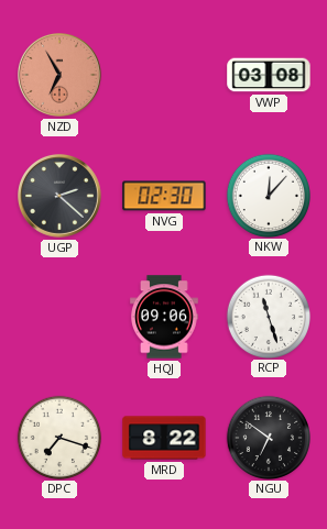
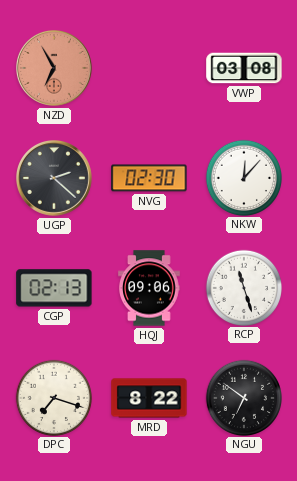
CGP: none -> 02:13 (54, 288)
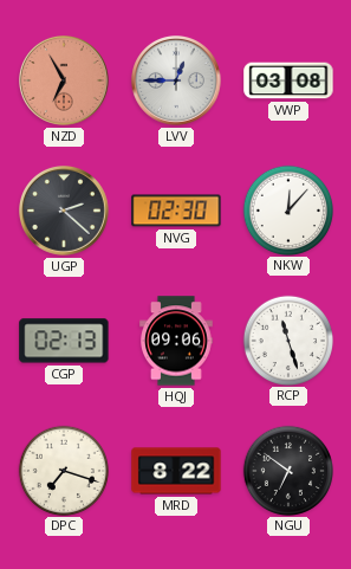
LVV: none -> 12:45 (177, 82)
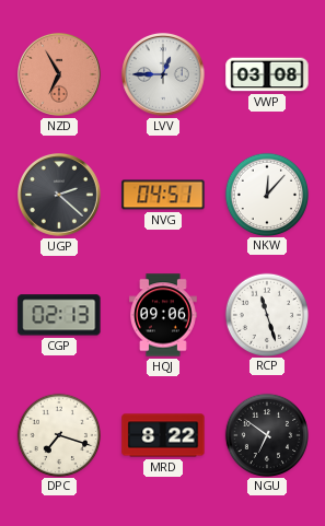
NVG: 02:30 -> 04:51 (163, 195)
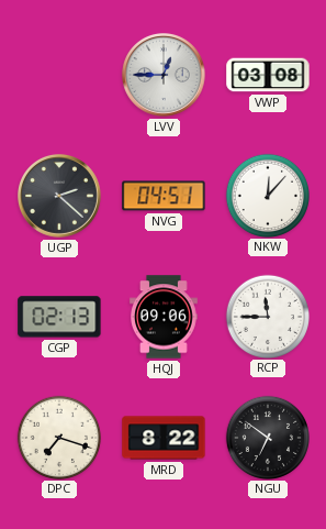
NZD: 6:55 -> none (60, 75)
RCP: 11:27 -> 11:45 (267, 316)
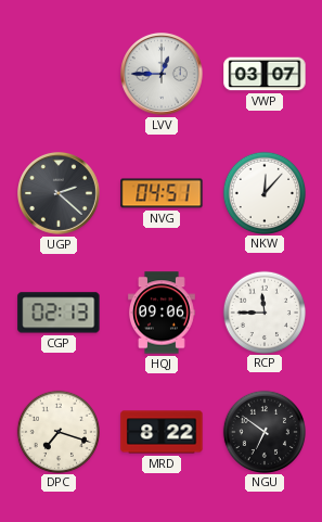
VWP: 03:08 -> 03:07 (265, 74)
